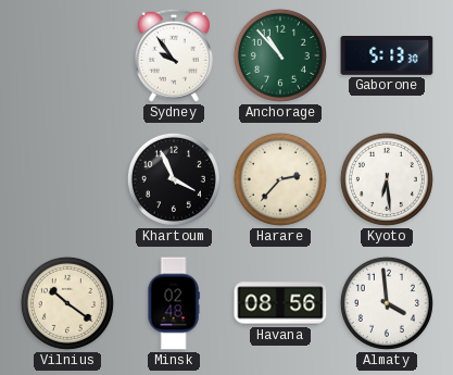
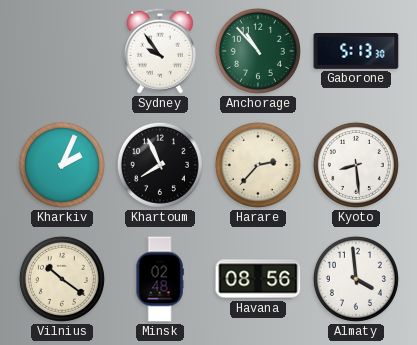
Kharkiv: none -> 2:04 (62, 165)
Khartoum: 3:56 -> 7:56 (160, 165)
Kyoto: 6:29 -> 8:29 (356, 165)
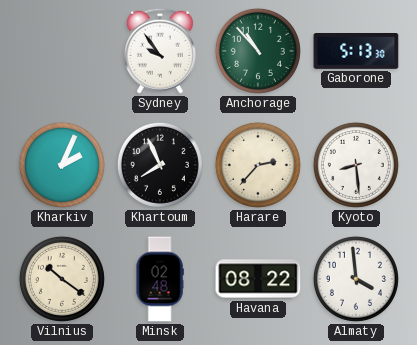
Havana: 08:56 -> 08:22 (258, 279)
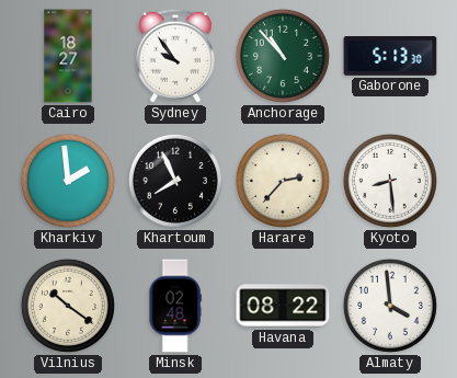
Cairo: none -> 18:27 (68, 56)
Kharkiv: 2:04 -> 1:59 (68, 181)
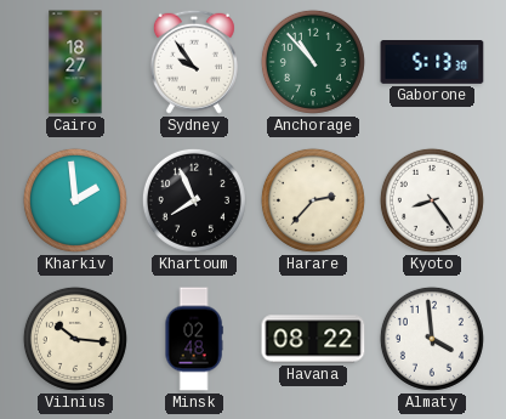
Kyoto: 8:29 -> 8:24 (432, 200)
Vilnius: 10:21 -> 10:16 (75, 339)
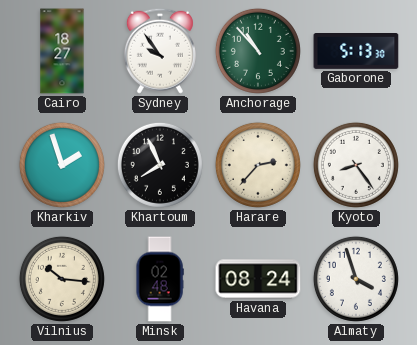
Kharkiv: 1:59 -> 1:57 (62, 165)
Havana: 08:22 -> 08:24 (258, 279)
Almaty: 3:59 -> 3:57 (356, 279)
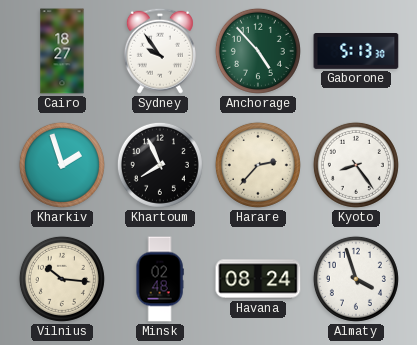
Anchorage: 10:53 -> 4:53 (258, 51)
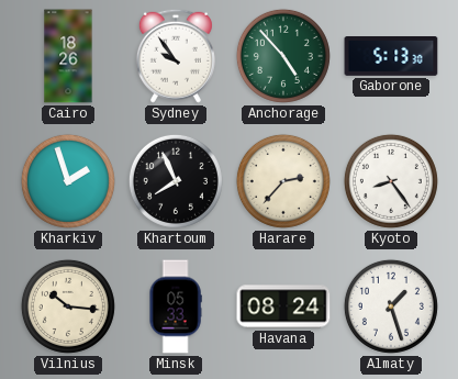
Cairo: 18:27 -> 18:26 (68, 56)
Minsk: 02:48 -> 05:33 (176, 306)
Almaty: 3:57 -> 1:27 (391, 306)
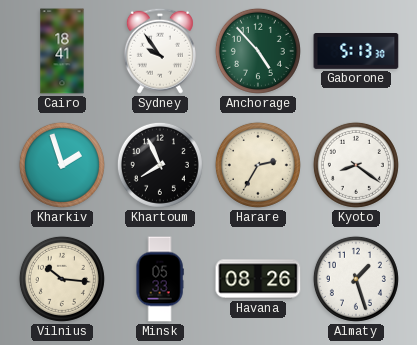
Cairo: 18:26 -> 18:41 (62, 51)
Harare: 2:37 -> 2:35 (258, 165)
Kyoto: 8:24 -> 8:21 (356, 165)
Havana: 08:24 -> 08:26 (258, 279)
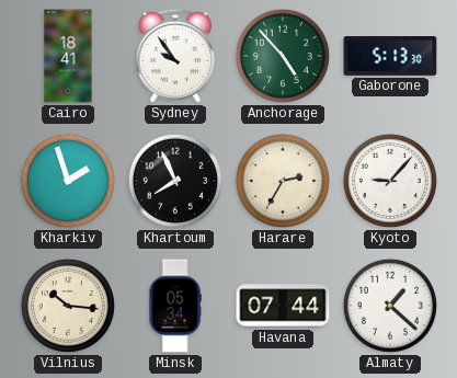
Kyoto: 8:21 -> 9:07 (390, 181)
Minsk: 05:33 -> 05:34 (175, 306)
Havana: 08:26 -> 07:44 (283, 306)
Almaty: 1:27 -> 1:22 (390, 306)
